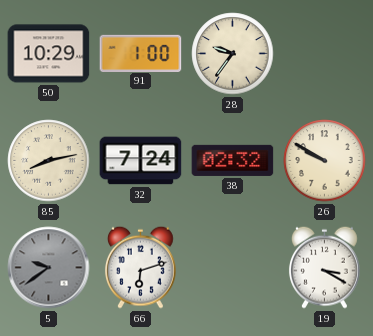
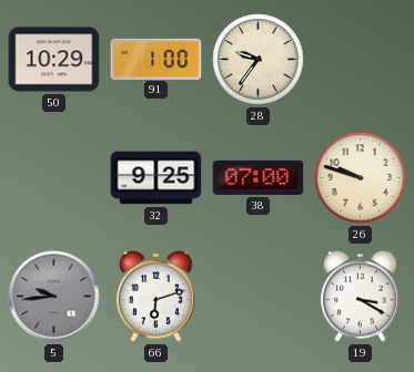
85: 8:13 -> none (49, 161)
32: 7:24 -> 9:25 (156, 178)
38: 02:32 -> 07:00 (259, 177)
26: 9:50 -> 9:48 (361, 178)
5: 9:39 -> 9:44 (54, 297)
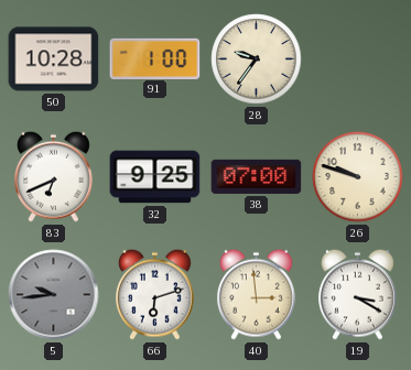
50: 10:29 -> 10:28 (54, 59)
83: none -> 6:41 (53, 176)
40: none -> 2:59 (256, 294)
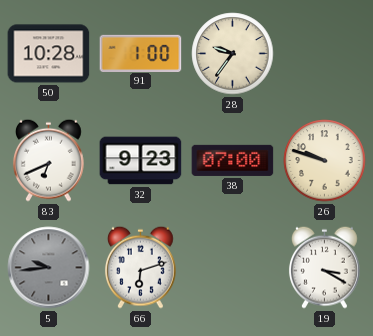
32: 9:25 -> 9:23 (141, 161)
40: 2:59 -> none (256, 294)
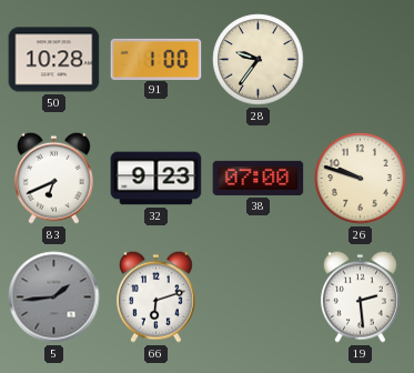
5: 9:44 -> 1:44 (54, 298)
19: 3:20 -> 2:29 (360, 296)
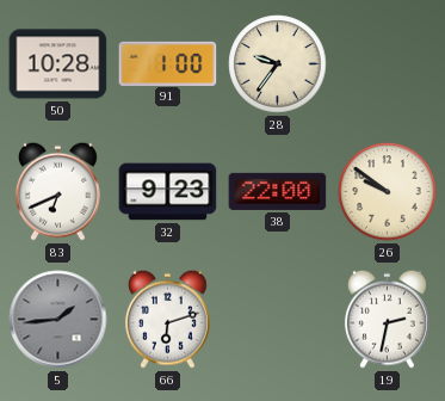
38: 07:00 -> 22:00 (278, 191)
26: 9:48 -> 9:51 (388, 192)
19: 2:29 -> 2:32 (387, 319)
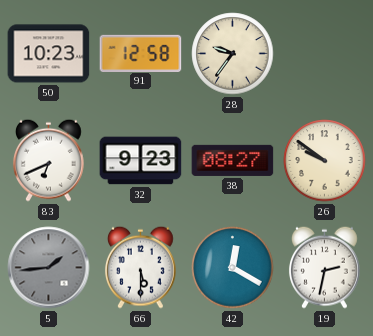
50: 10:28 -> 10:23 (49, 54)
91: 1:00 -> 12:58 (141, 53)
38: 22:00 -> 08:27 (233, 160)
66: 6:12 -> 5:30 (140, 267)
42: none -> 12:20 (233, 268)
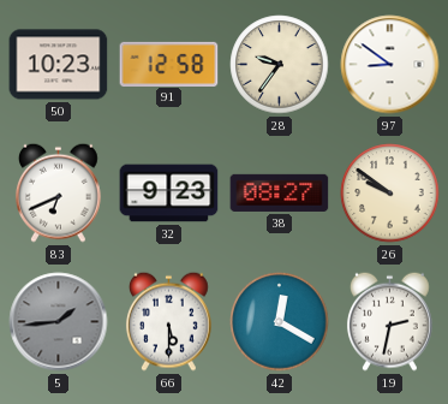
97: none -> 8:51 (390, 65)
